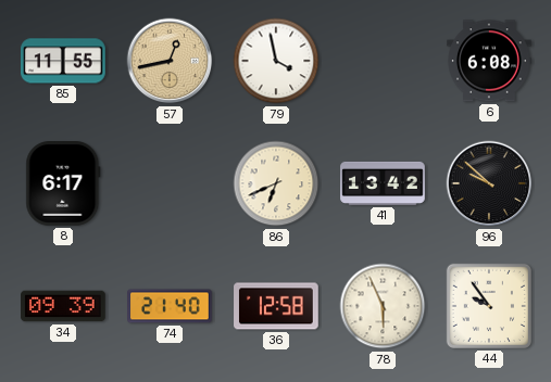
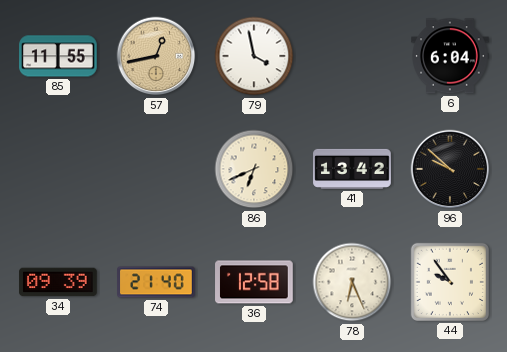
6: 6:08 -> 6:04 (450, 56)
8: 6:17 -> none (63, 183)
78: 5:56 -> 6:26 (352, 282)
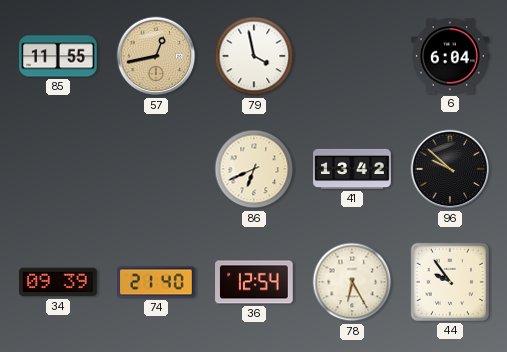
36: 12:58 -> 12:54 (254, 282)
78: 6:26 -> 6:25 (352, 282)
